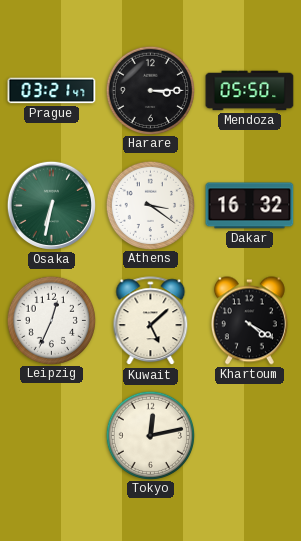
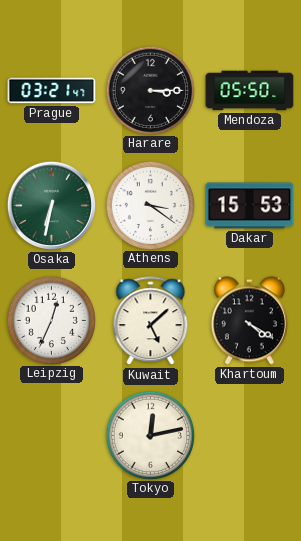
Dakar: 16:32 -> 15:53 (250, 206)
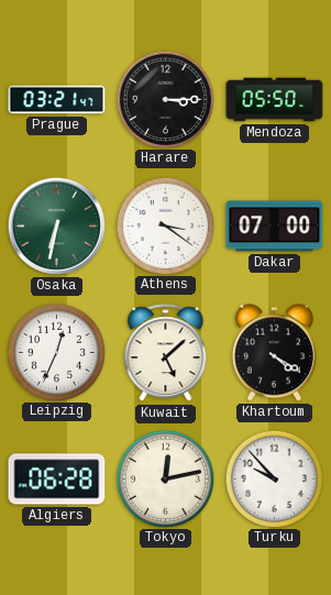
Dakar: 15:53 -> 07:00 (275, 227)
Algiers: none -> 06:28 (57, 480)
Turku: none -> 9:53 (274, 478)
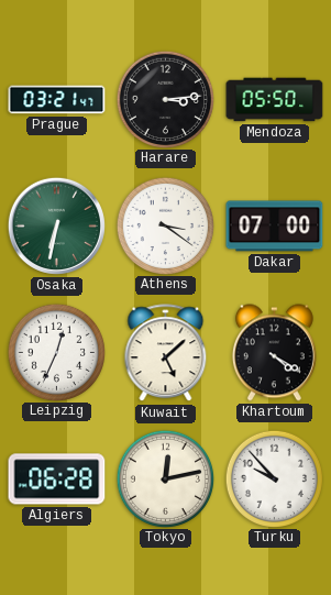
Harare: 3:15 -> 3:14 (165, 99)
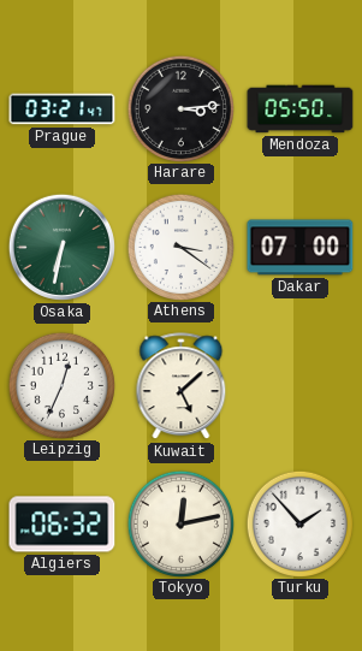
Khartoum: 4:20 -> none (274, 353)
Algiers: 06:28 -> 06:32 (63, 525)
Turku: 9:53 -> 1:53 (299, 523)
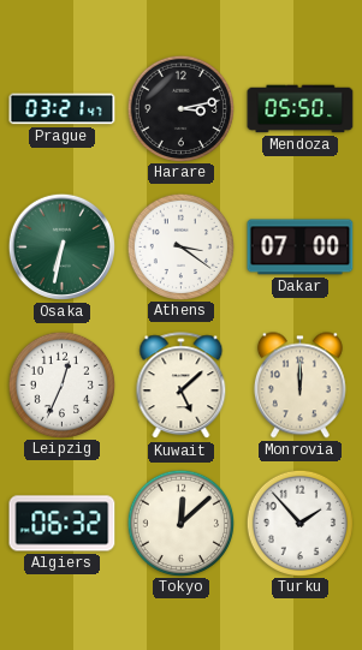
Harare: 3:14 -> 3:13 (180, 108)
Monrovia: none -> 12:00 (299, 386)
Tokyo: 12:13 -> 12:08 (180, 523)
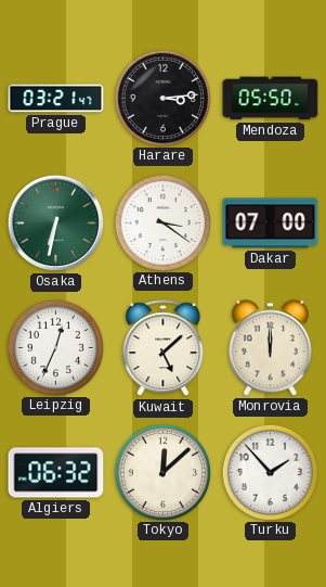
Harare: 3:13 -> 3:14 (162, 98)
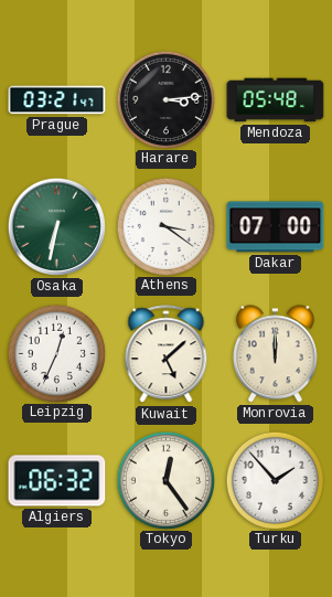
Mendoza: 05:50 -> 05:48 (276, 100)
Tokyo: 12:08 -> 12:24 (165, 480)
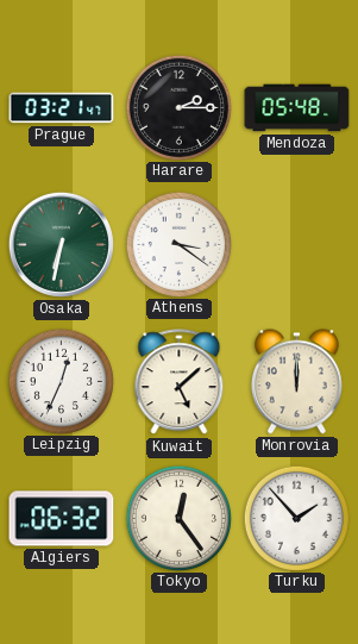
Harare: 3:14 -> 2:15 (178, 107)
Dakar: 07:00 -> none (276, 227)
